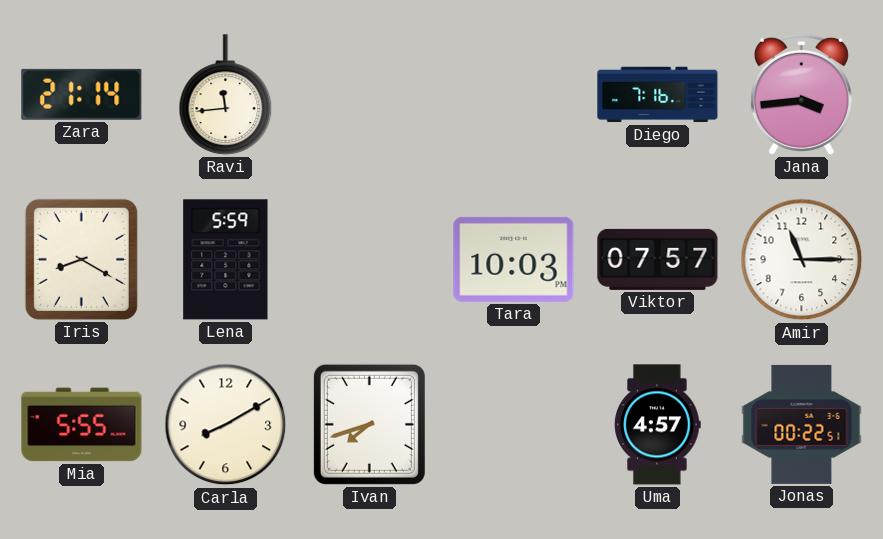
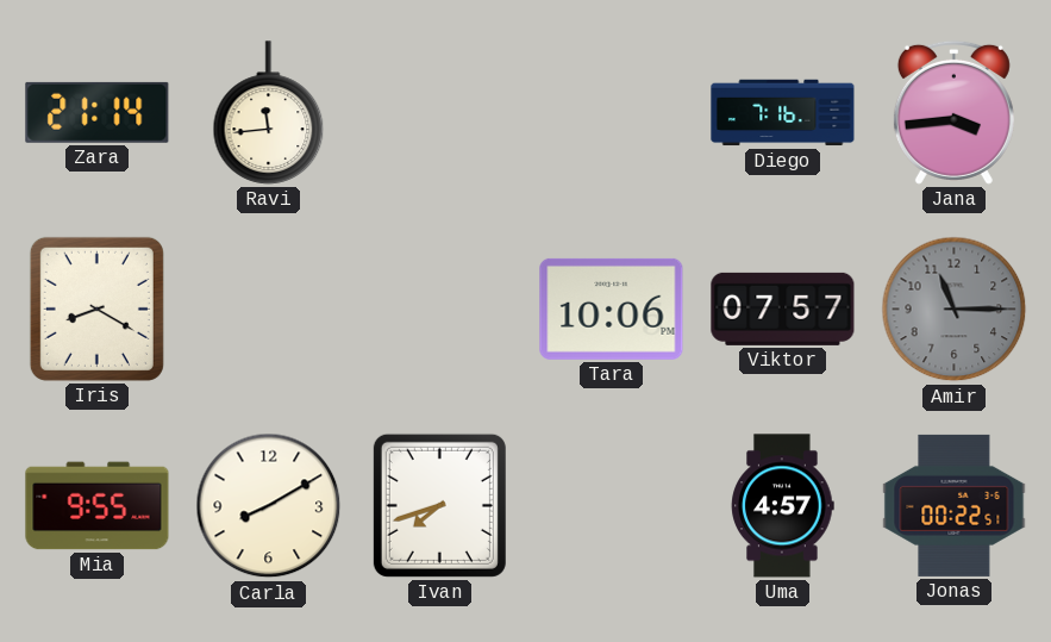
Lena: 5:59 -> none (226, 260)
Tara: 10:03 -> 10:06 (612, 308)
Amir dial: white -> grey (955, 310)
Mia: 5:55 -> 9:55 (98, 506)
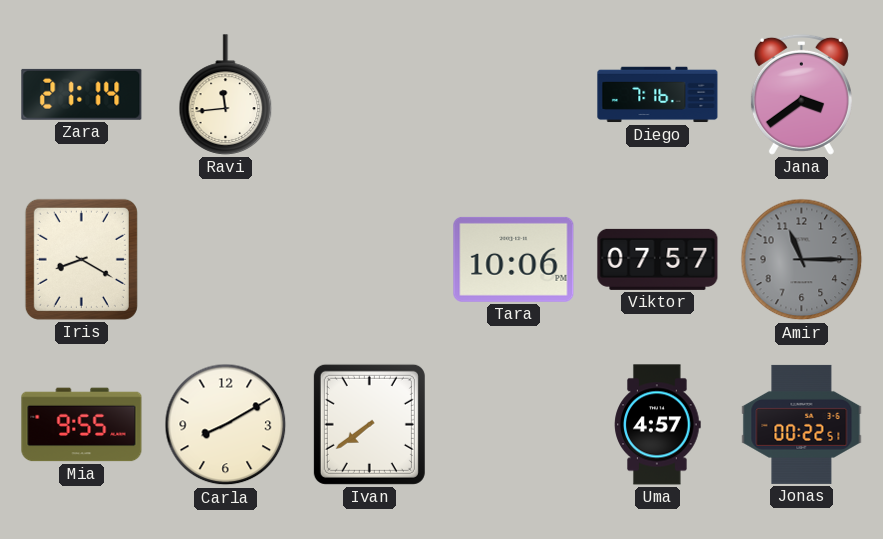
Jana: 3:44 -> 3:39 (801, 94)
Ivan: 7:42 -> 7:39 (369, 424)
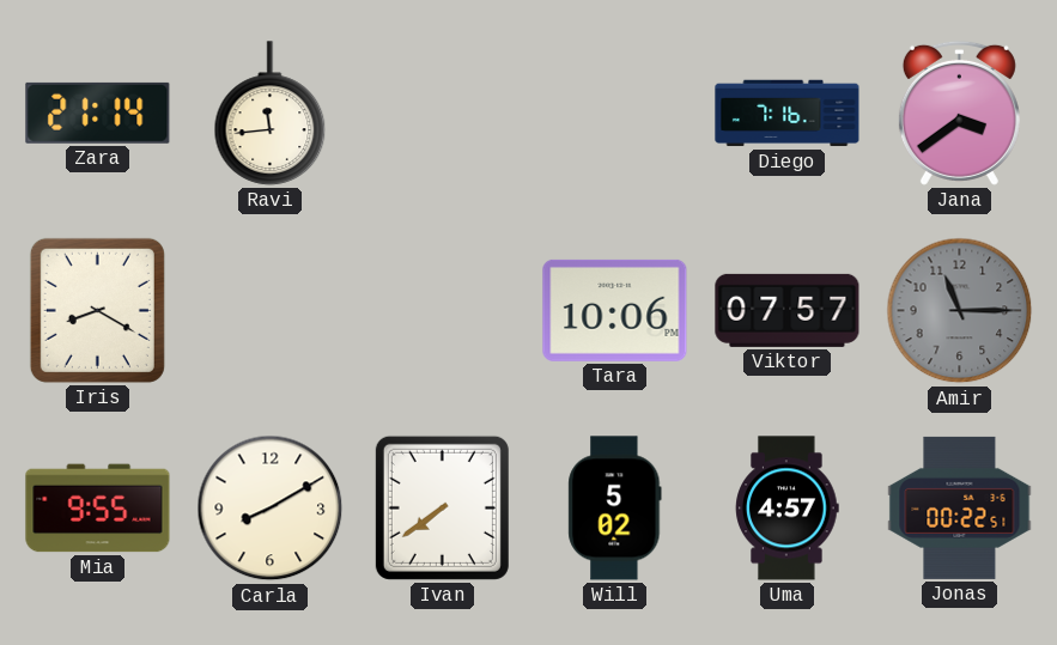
Will: none -> 5:02 (615, 509)
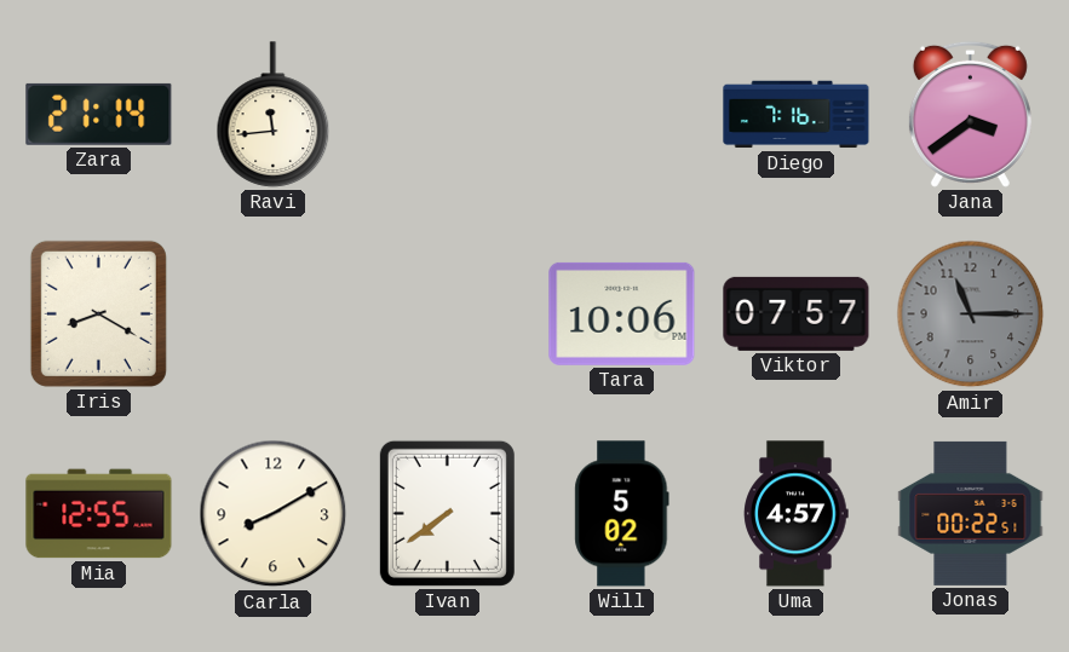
Mia: 9:55 -> 12:55 (99, 514)
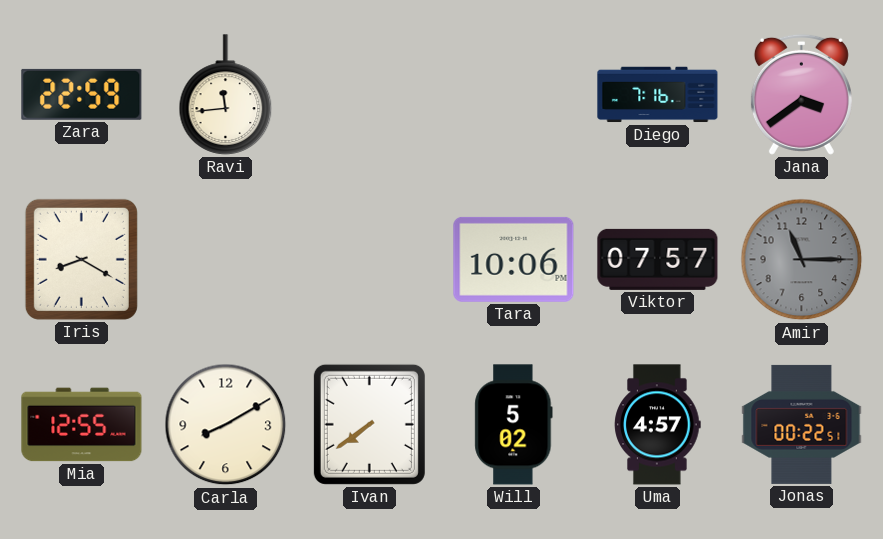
Zara: 21:14 -> 22:59 (82, 94)
